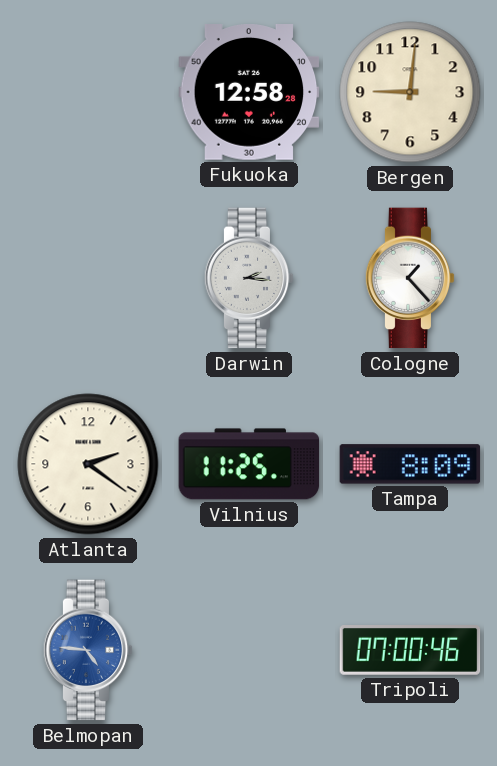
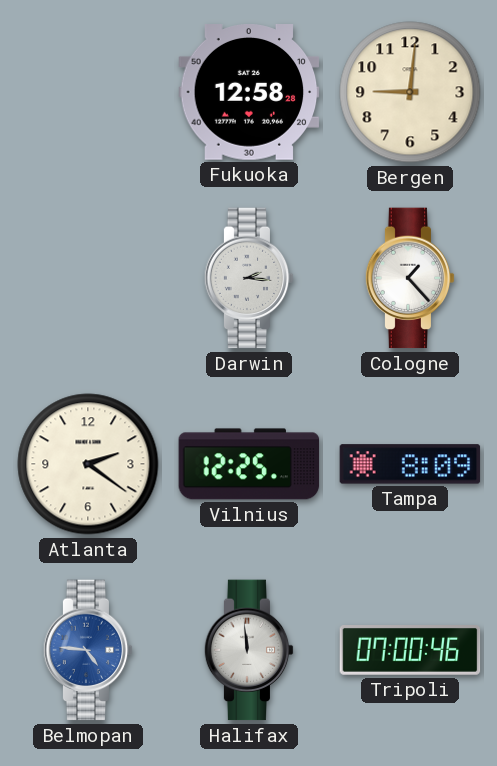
Vilnius: 11:25 -> 12:25 (249, 464)
Halifax: none -> 11:59 (249, 650)
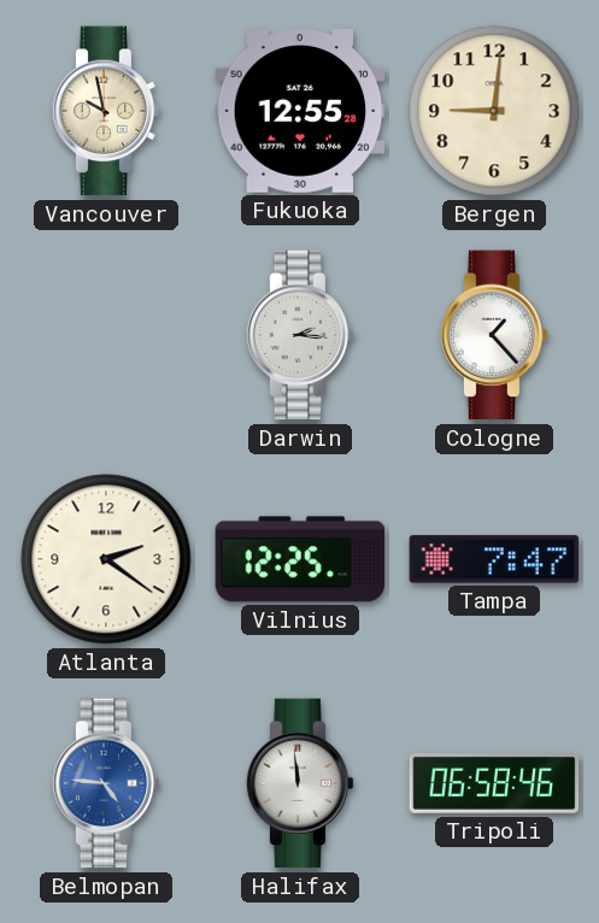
Vancouver: none -> 9:58 (106, 111)
Fukuoka: 12:58 -> 12:55 (300, 112)
Tampa: 8:09 -> 7:47 (494, 559)
Tripoli: 07:00 -> 06:58 (494, 784)
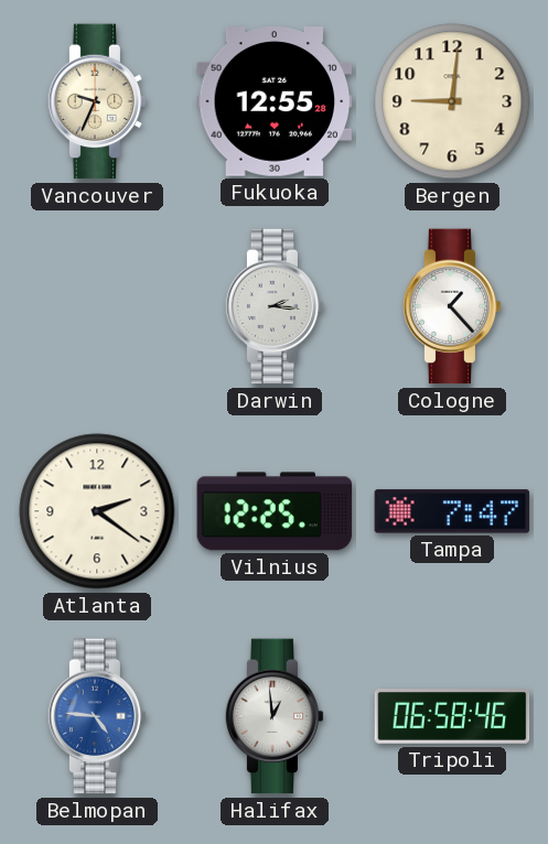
Vancouver: 9:58 -> 9:34 (97, 101)
Halifax: 11:59 -> 12:59 (275, 716)
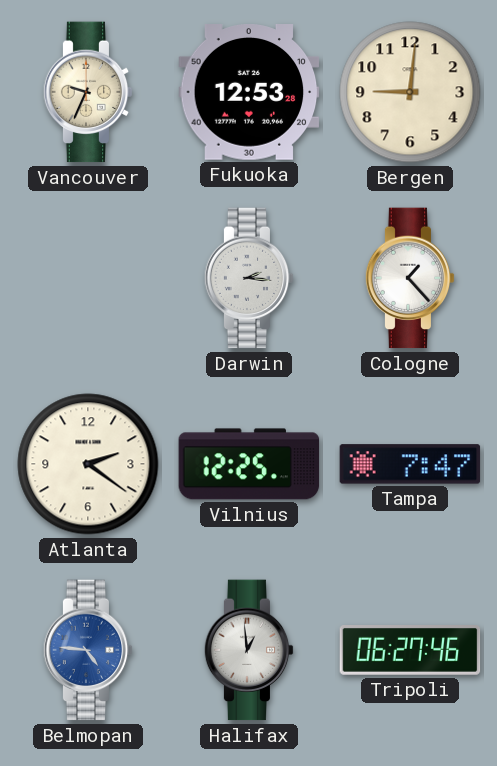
Fukuoka: 12:55 -> 12:53 (249, 93)
Tripoli: 06:58 -> 06:27 (410, 651)
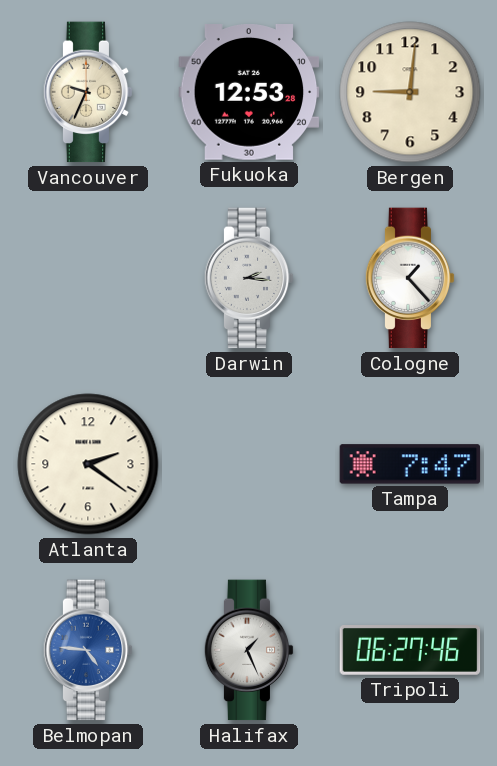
Vilnius: 12:25 -> none (249, 464)
Halifax: 12:59 -> 1:26 (249, 650)
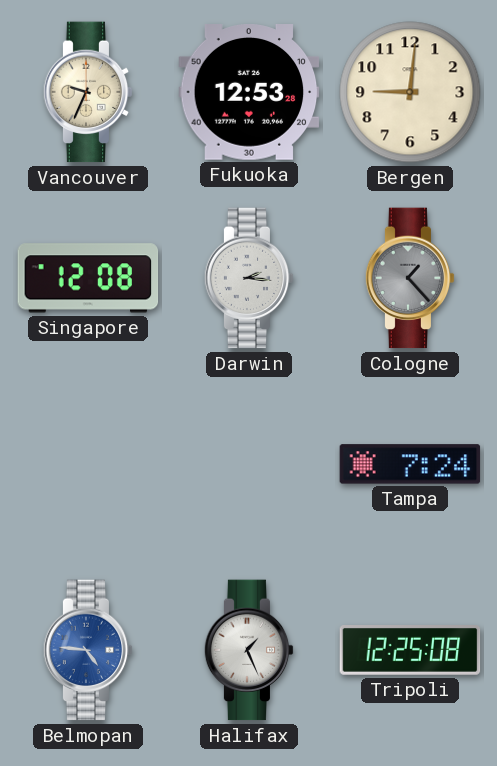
Singapore: none -> 12:08 (88, 278)
Cologne dial: white -> grey (410, 278)
Atlanta: 2:21 -> none (88, 464)
Tampa: 7:47 -> 7:24 (410, 464)
Tripoli: 06:27 -> 12:25 (410, 651)
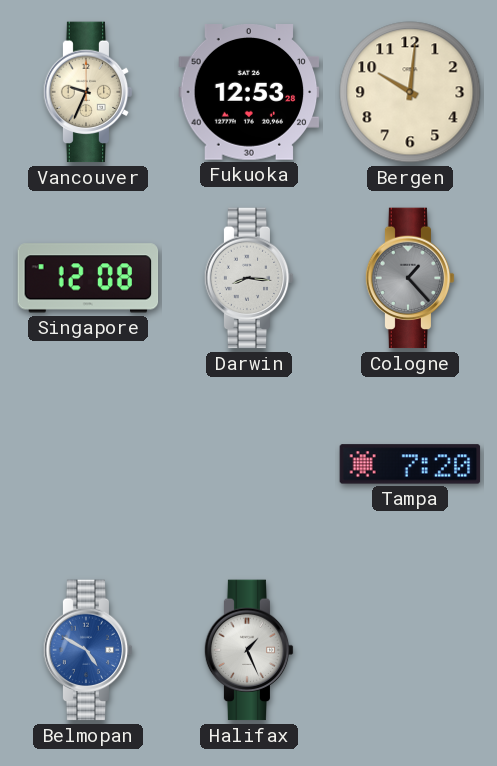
Bergen: 9:01 -> 10:01 (410, 92)
Darwin: 2:16 -> 8:16 (249, 278)
Tampa: 7:24 -> 7:20 (410, 464)
Belmopan: 4:46 -> 4:50 (88, 650)
Tripoli: 12:25 -> none (410, 651)
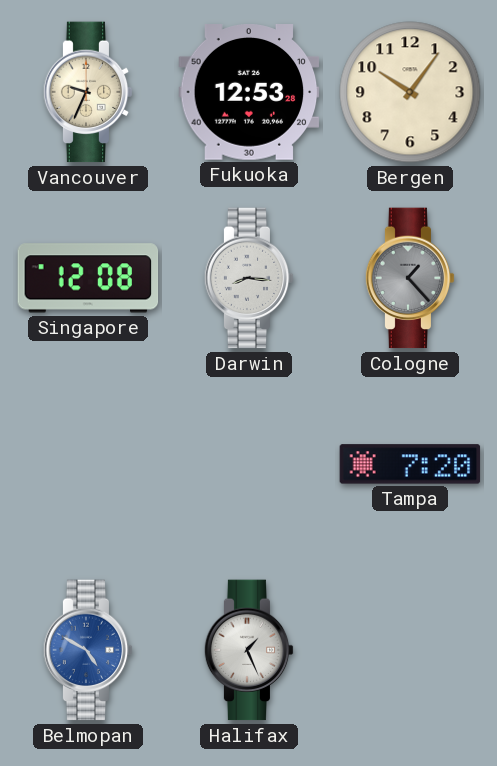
Bergen: 10:01 -> 10:06 (410, 92)
